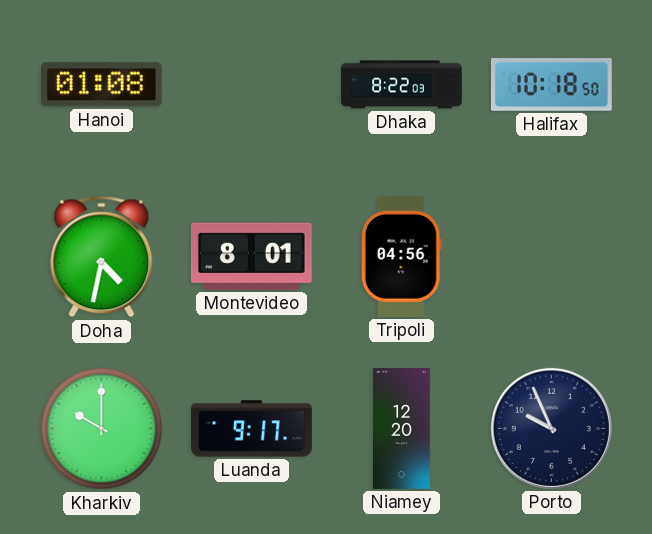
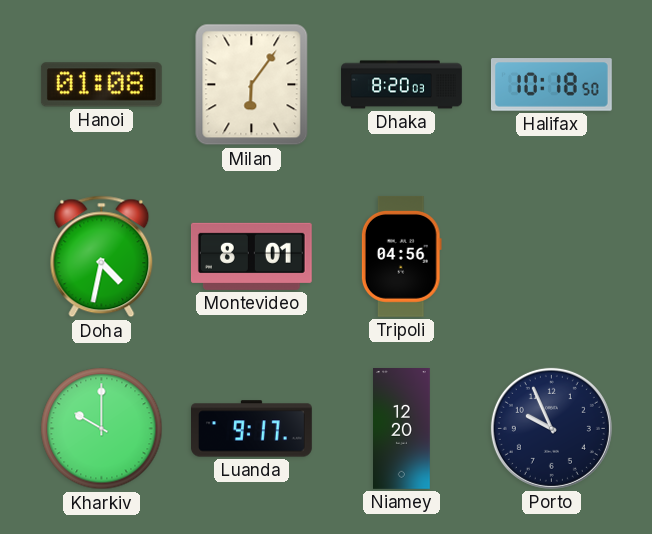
Milan: none -> 6:06 (252, 85)
Dhaka: 8:22 -> 8:20 (402, 85)
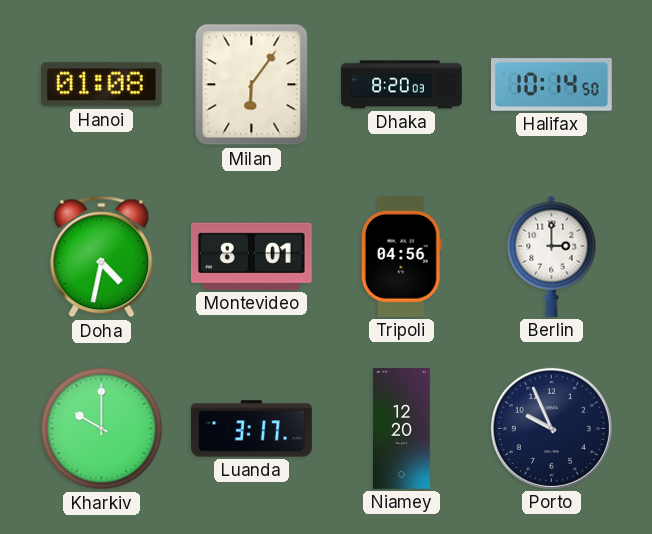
Halifax: 10:18 -> 10:14 (552, 85)
Berlin: none -> 3:00 (552, 256)
Luanda: 9:17 -> 3:17 (252, 429)
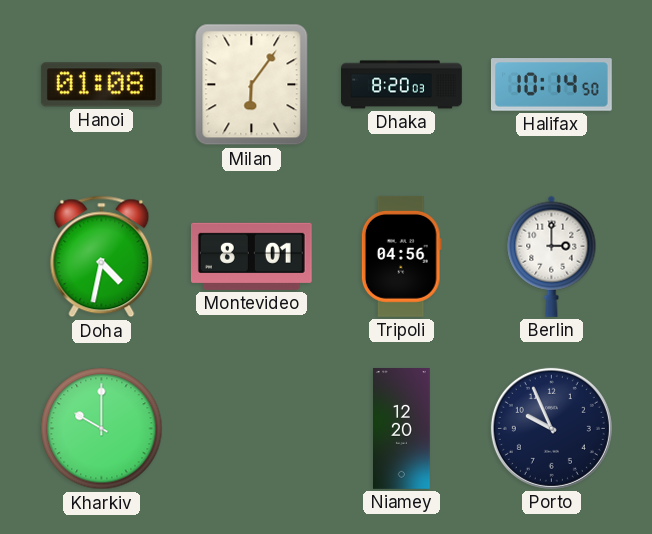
Luanda: 3:17 -> none (252, 429)
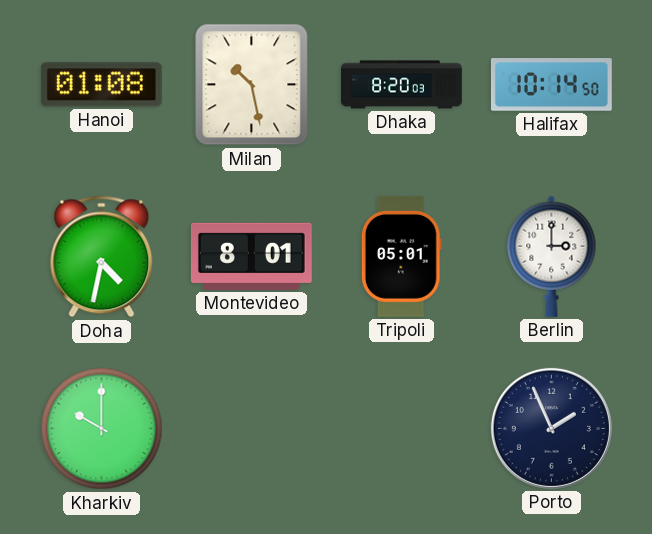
Milan: 6:06 -> 10:28 (252, 85)
Tripoli: 04:56 -> 05:01 (401, 257)
Niamey: 12:20 -> none (402, 429)
Porto: 9:56 -> 1:56 (551, 428)
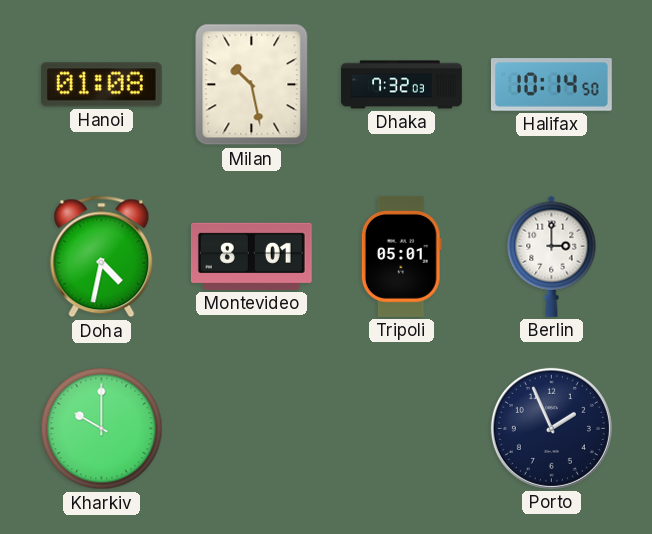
Dhaka: 8:20 -> 7:32 (402, 85)
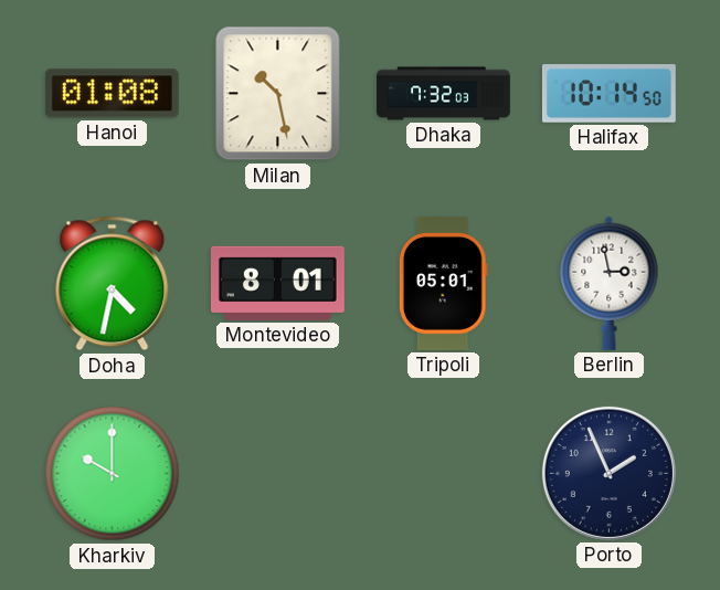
Berlin: 3:00 -> 2:58 (610, 283)
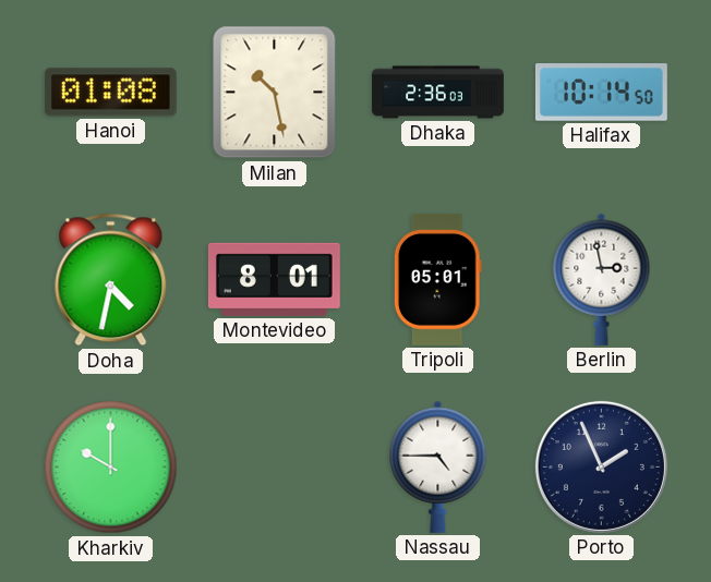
Dhaka: 7:32 -> 2:36 (438, 93)
Nassau: none -> 4:45 (438, 466)
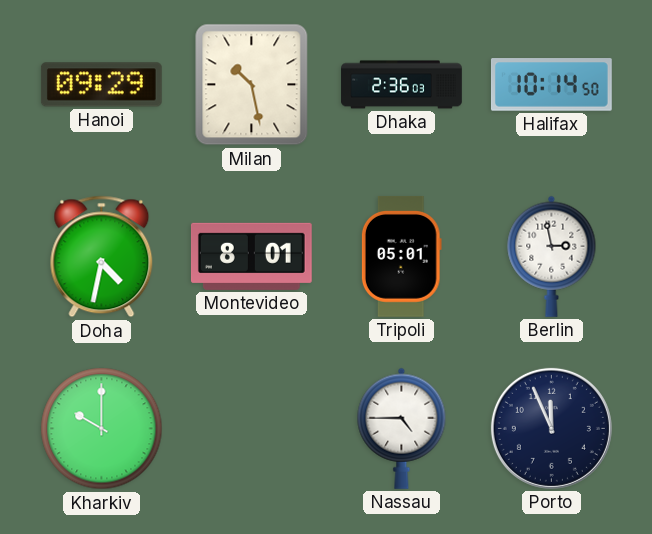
Hanoi: 01:08 -> 09:29 (101, 85)
Porto: 1:56 -> 11:56 (551, 428)
